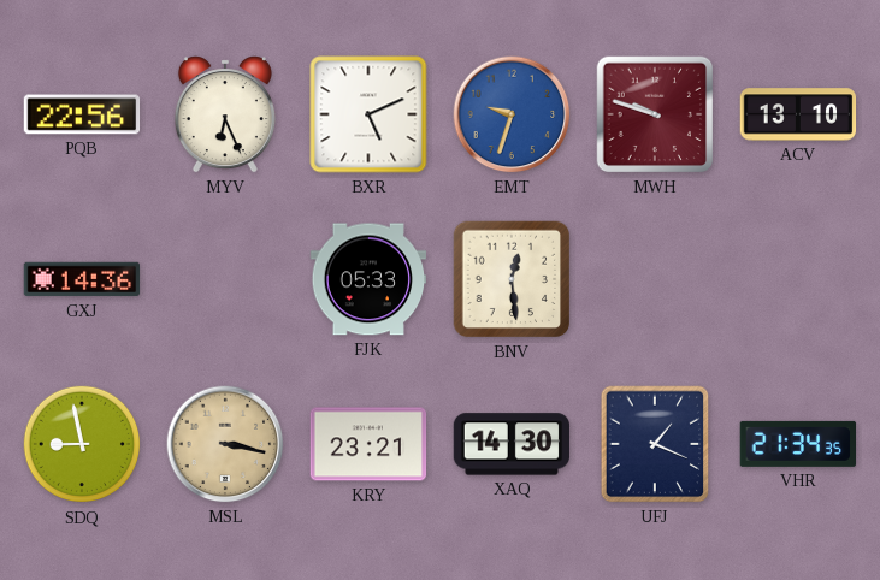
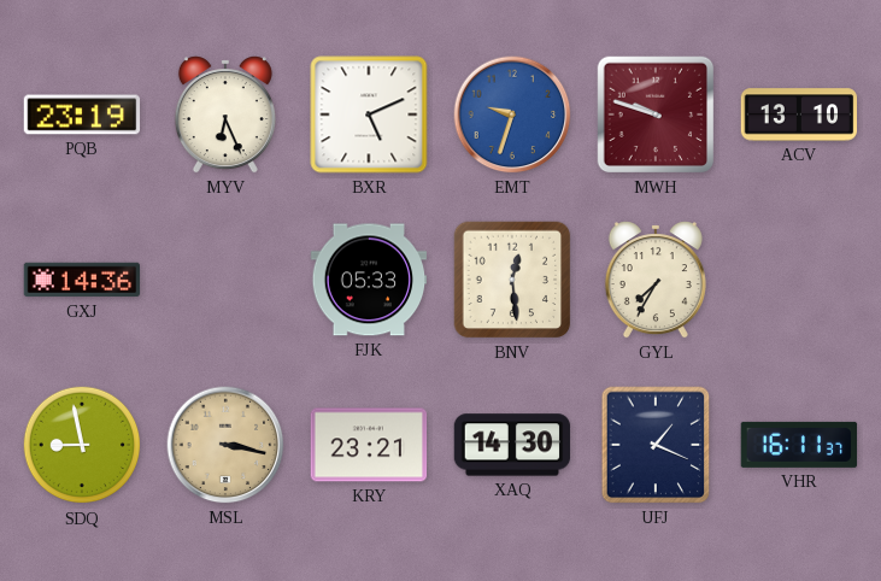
PQB: 22:56 -> 23:19 (82, 115)
GYL: none -> 7:35 (656, 280)
VHR: 21:34 -> 16:11 (799, 445)
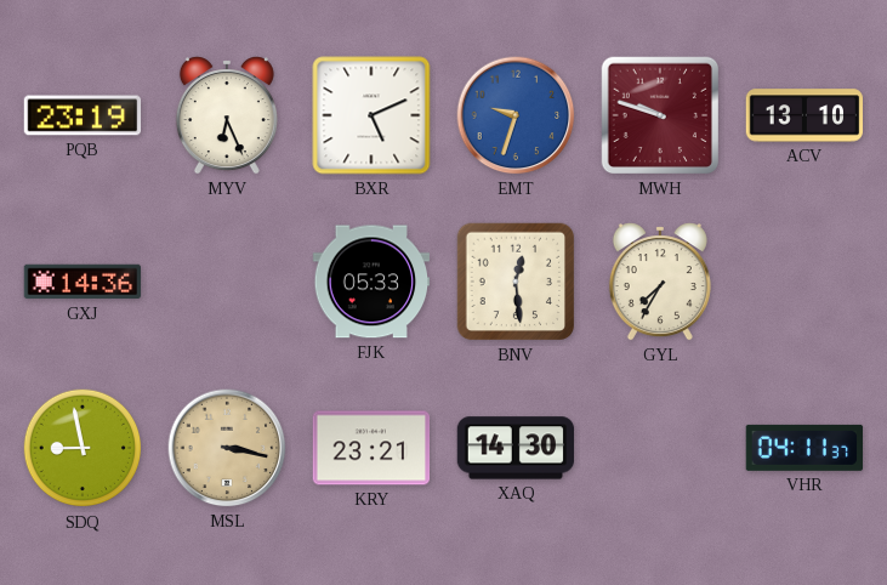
UFJ: 1:19 -> none (656, 445)
VHR: 16:11 -> 04:11 (804, 448)
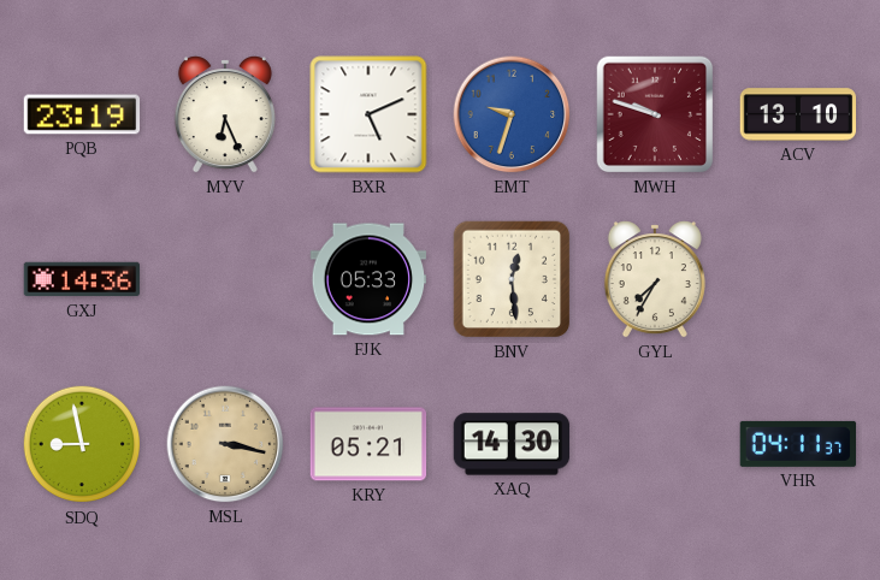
KRY: 23:21 -> 05:21 (368, 444)
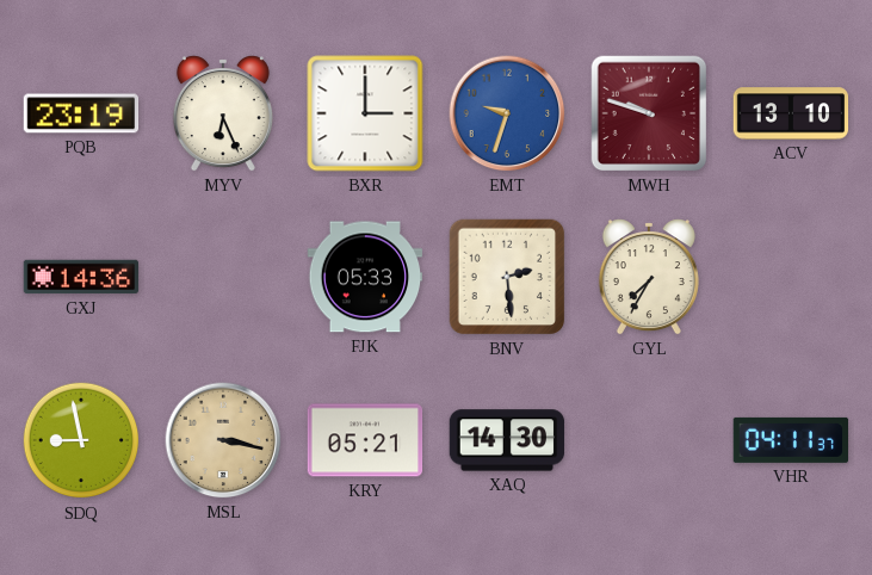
BXR: 5:11 -> 3:00 (365, 113)
BNV: 12:29 -> 2:29 (507, 277)
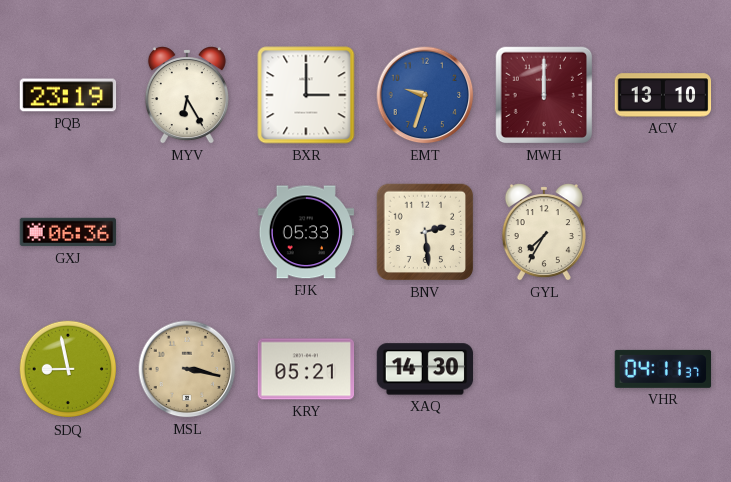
MYV: 6:26 -> 6:25 (187, 95)
MWH: 9:48 -> 12:00 (544, 95)
GXJ: 14:36 -> 06:36 (68, 232)
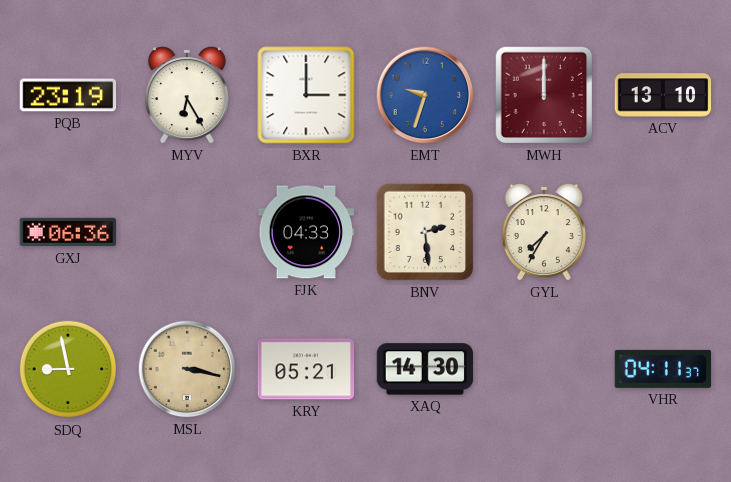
FJK: 05:33 -> 04:33 (306, 232)
